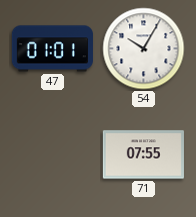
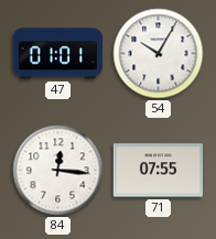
84: none -> 12:16 (58, 171)
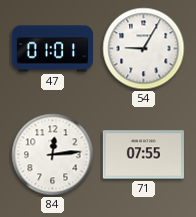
54: 10:05 -> 9:05 (144, 49)
84: 12:16 -> 12:14 (53, 155)
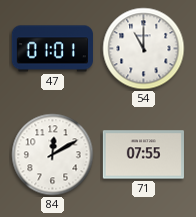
54: 9:05 -> 11:00 (144, 49)
84: 12:14 -> 12:10 (53, 155)
